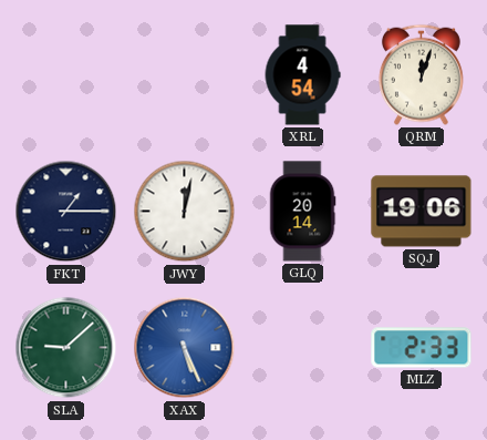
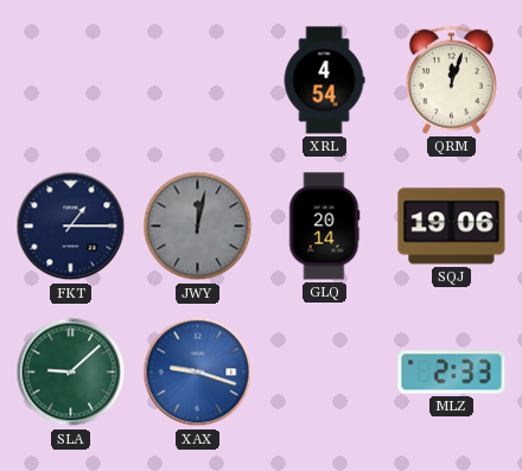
JWY dial: white -> grey (198, 227)
XAX: 5:26 -> 9:18 (198, 373)
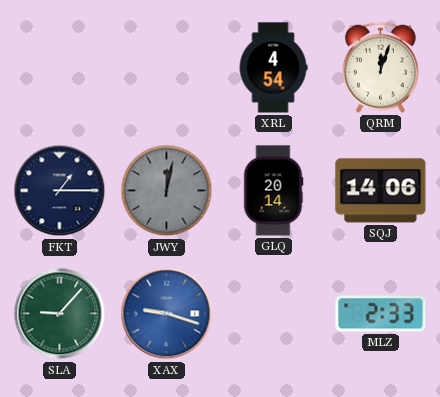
SQJ: 19:06 -> 14:06 (381, 191)
SLA: 9:08 -> 9:07 (60, 314)
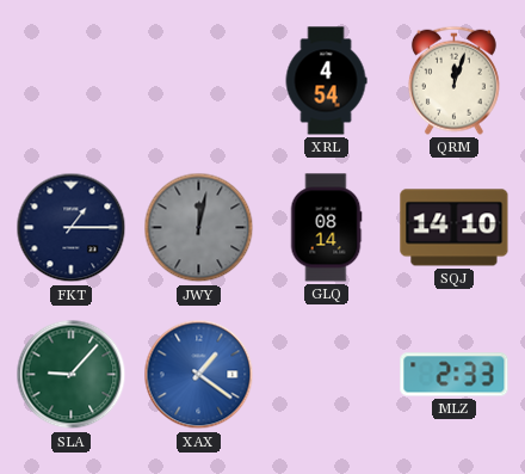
GLQ: 20:14 -> 08:14 (326, 228)
SQJ: 14:06 -> 14:10 (455, 228)
XAX: 9:18 -> 1:21 (199, 375)
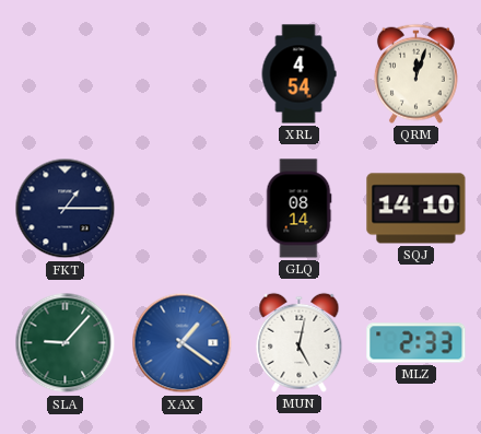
JWY: 12:02 -> none (199, 228)
MUN: none -> 5:02 (300, 342)
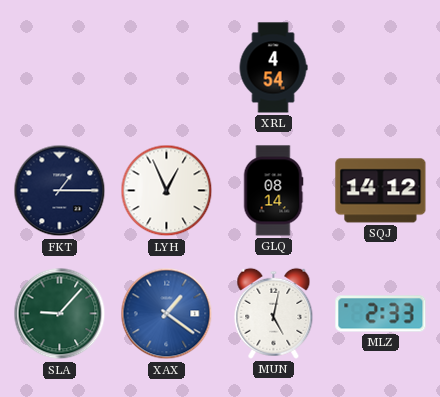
QRM: 12:03 -> none (415, 73)
LYH: none -> 12:56 (167, 191)
SQJ: 14:10 -> 14:12 (381, 191)
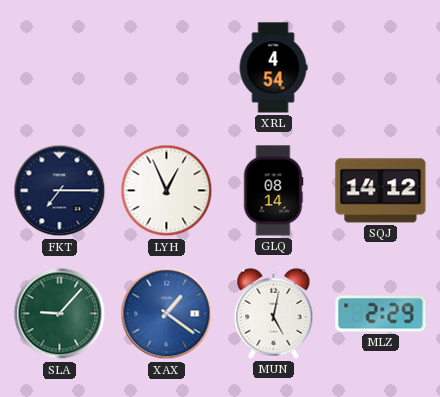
FKT: 1:15 -> 7:15 (60, 191)
MLZ: 2:33 -> 2:29 (381, 314)
